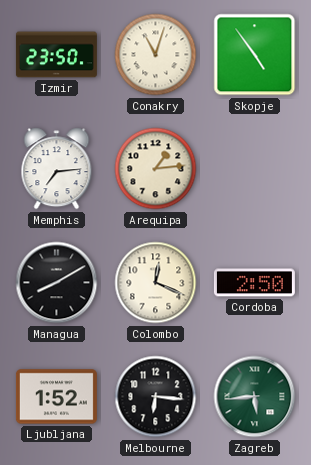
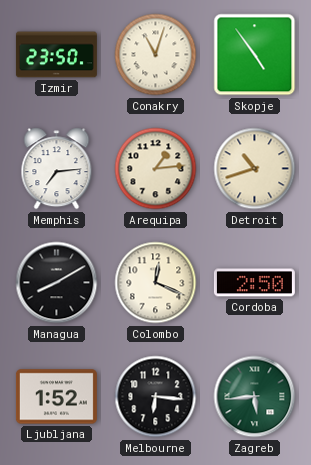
Detroit: none -> 10:42 (255, 169)
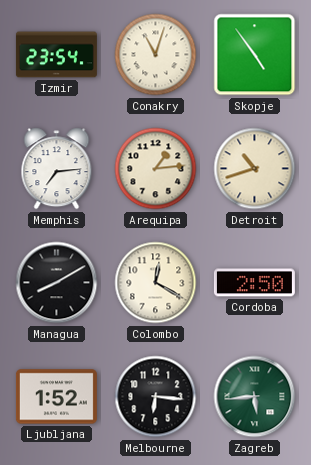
Izmir: 23:50 -> 23:54 (56, 55)
Colombo: 12:19 -> 12:20 (156, 283)
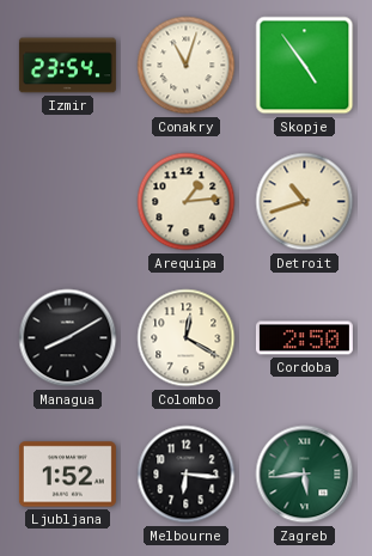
Memphis: 7:14 -> none (57, 169)
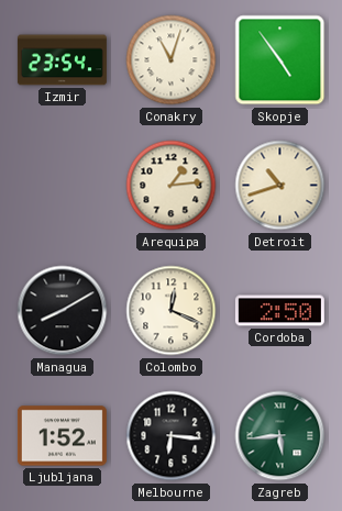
Colombo: 12:20 -> 12:19 (172, 311)
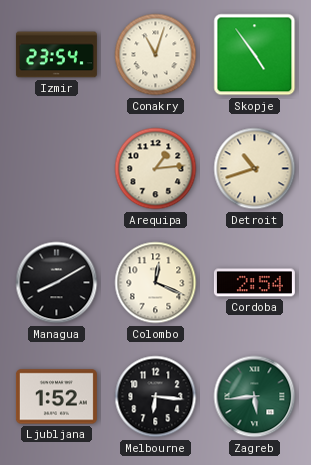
Cordoba: 2:50 -> 2:54 (254, 283)
